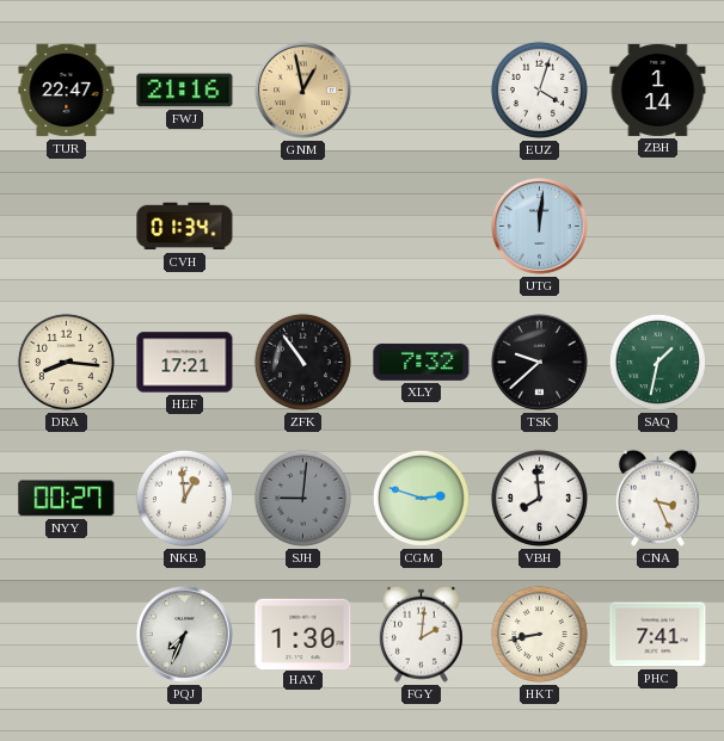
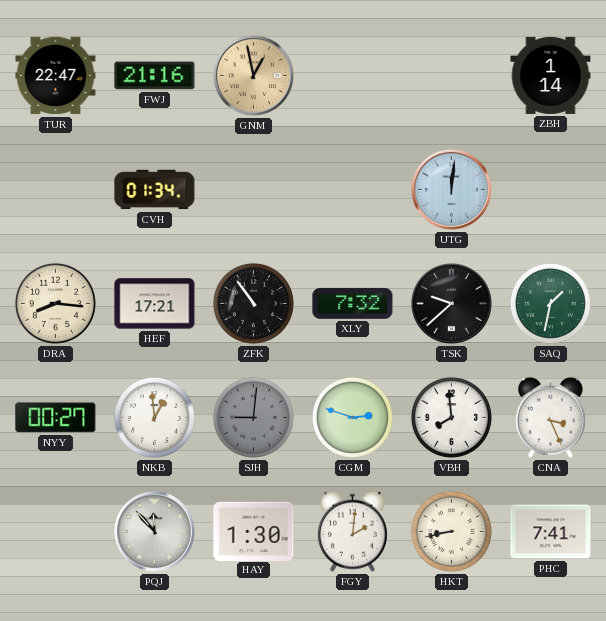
EUZ: 4:03 -> none (539, 89)
PQJ: 7:34 -> 11:53 (154, 531)
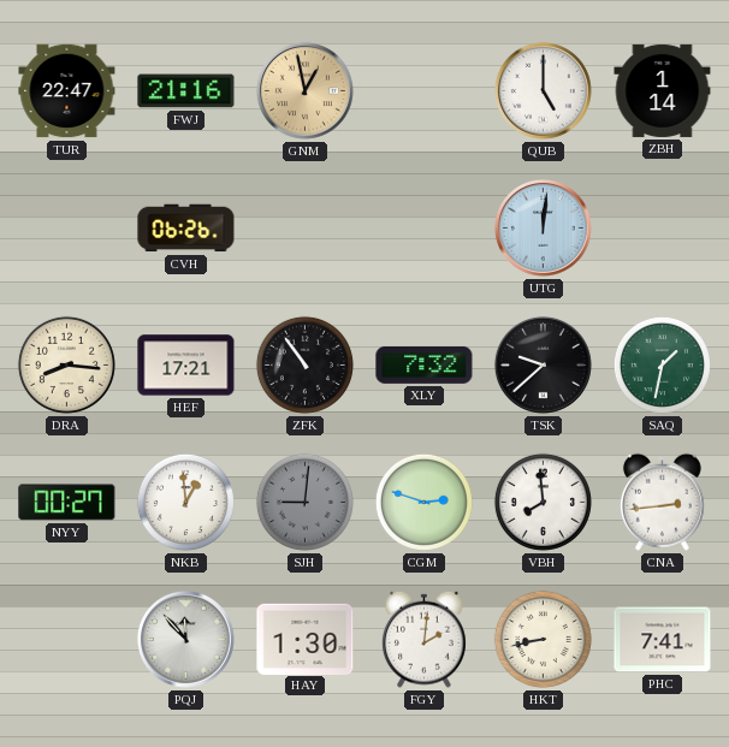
QUB: none -> 5:00 (543, 90)
CVH: 01:34 -> 06:26 (186, 229)
CNA: 3:26 -> 2:44 (662, 502)
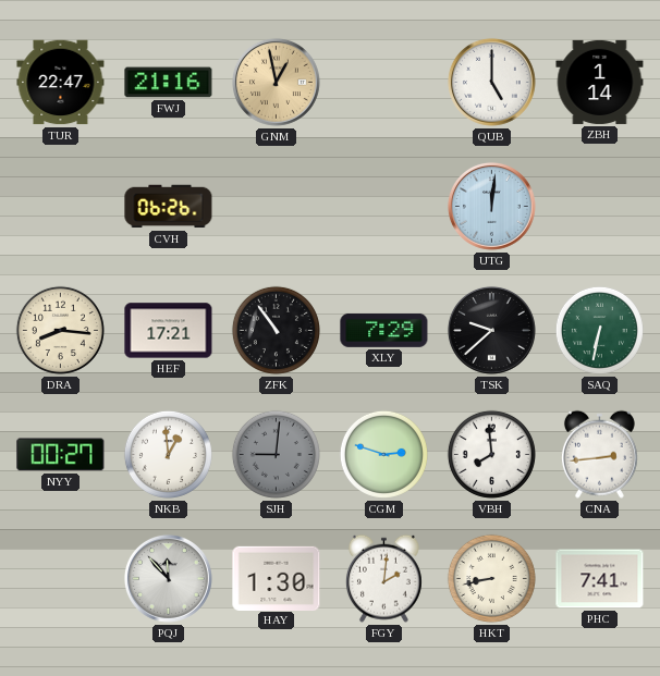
XLY: 7:32 -> 7:29 (384, 330)
SAQ: 1:32 -> 6:32 (599, 330)
